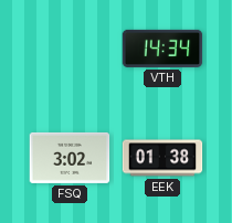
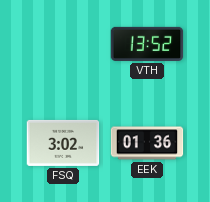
VTH: 14:34 -> 13:52 (147, 44)
EEK: 01:38 -> 01:36 (147, 143)
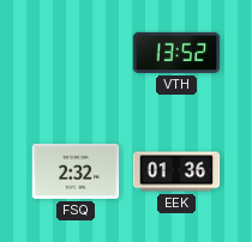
FSQ: 3:02 -> 2:32 (76, 171)
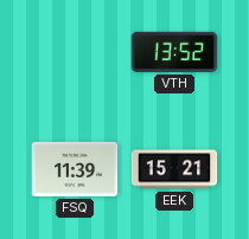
FSQ: 2:32 -> 11:39 (75, 169)
EEK: 01:36 -> 15:21 (174, 169)
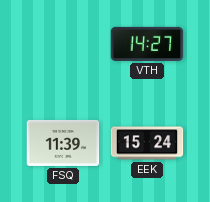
VTH: 13:52 -> 14:27 (147, 44)
EEK: 15:21 -> 15:24 (147, 143)
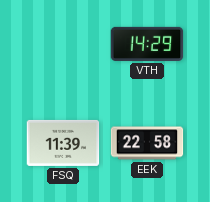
VTH: 14:27 -> 14:29 (147, 44)
EEK: 15:24 -> 22:58 (147, 143)
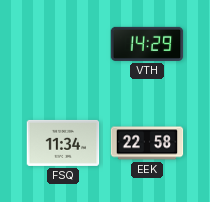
FSQ: 11:39 -> 11:34 (63, 143)
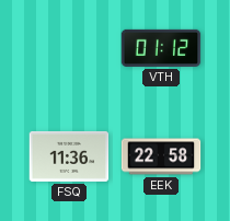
VTH: 14:29 -> 01:12 (161, 48)
FSQ: 11:34 -> 11:36 (69, 156)
